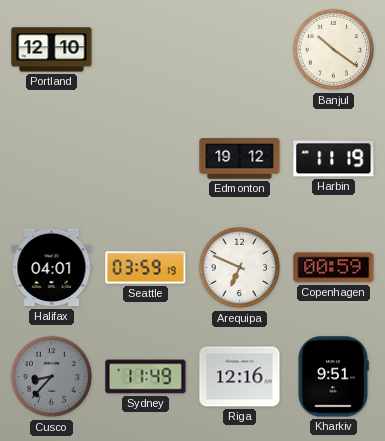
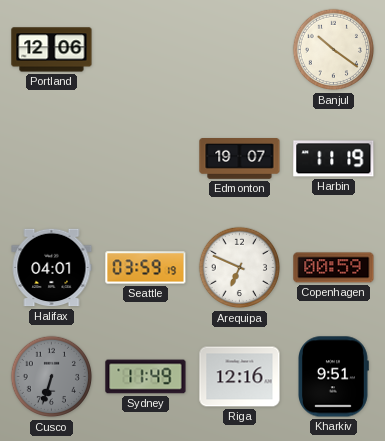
Portland: 12:10 -> 12:06 (52, 50)
Edmonton: 19:12 -> 19:07 (240, 159)
Cusco: 8:37 -> 6:33 (52, 377)
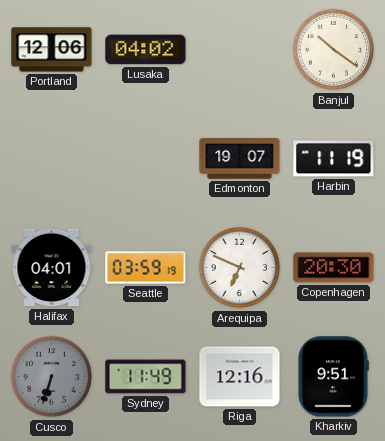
Lusaka: none -> 04:02 (146, 50)
Copenhagen: 00:59 -> 20:30 (334, 268)
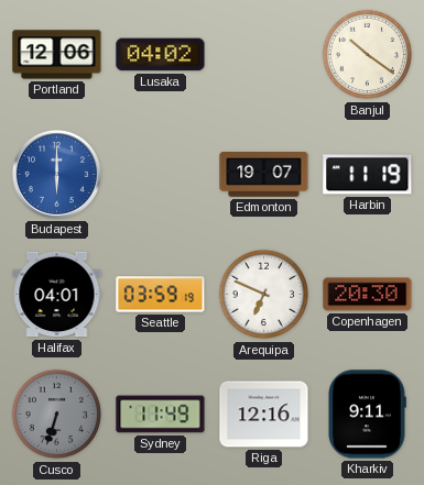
Budapest: none -> 6:00 (56, 174)
Kharkiv: 9:51 -> 9:11 (368, 415)
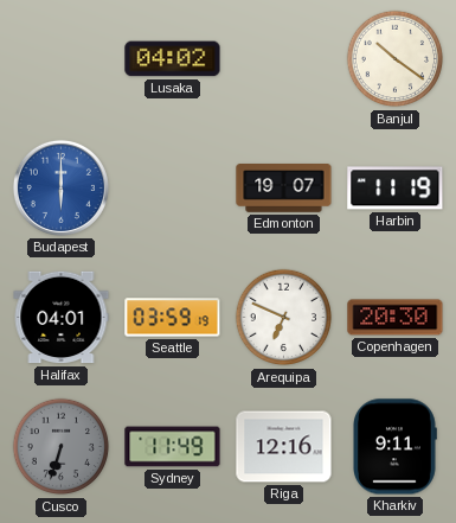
Portland: 12:06 -> none (57, 55)
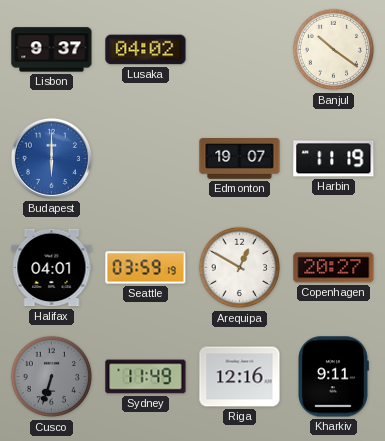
Lisbon: none -> 9:37 (52, 50)
Arequipa: 6:49 -> 12:50 (240, 268)
Copenhagen: 20:30 -> 20:27 (334, 268)
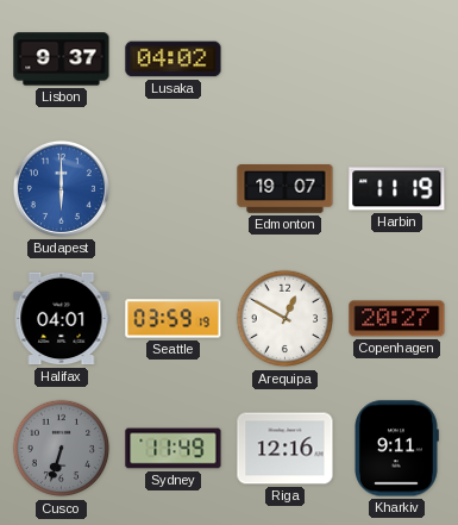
Banjul: 10:21 -> none (334, 50)
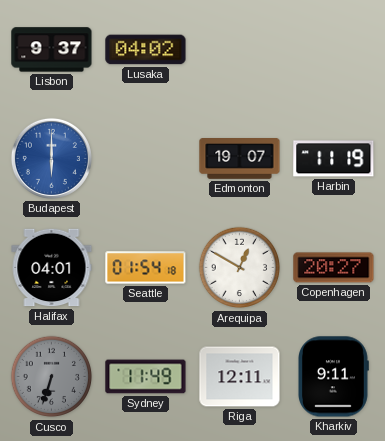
Seattle: 03:59 -> 01:54 (146, 268)
Riga: 12:16 -> 12:11 (240, 377)
